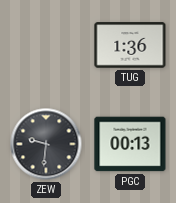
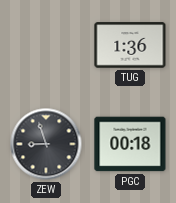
ZEW: 9:31 -> 8:57 (46, 144)
PGC: 00:13 -> 00:18 (130, 144)
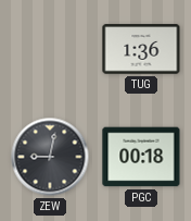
ZEW: 8:57 -> 9:02 (50, 157)
